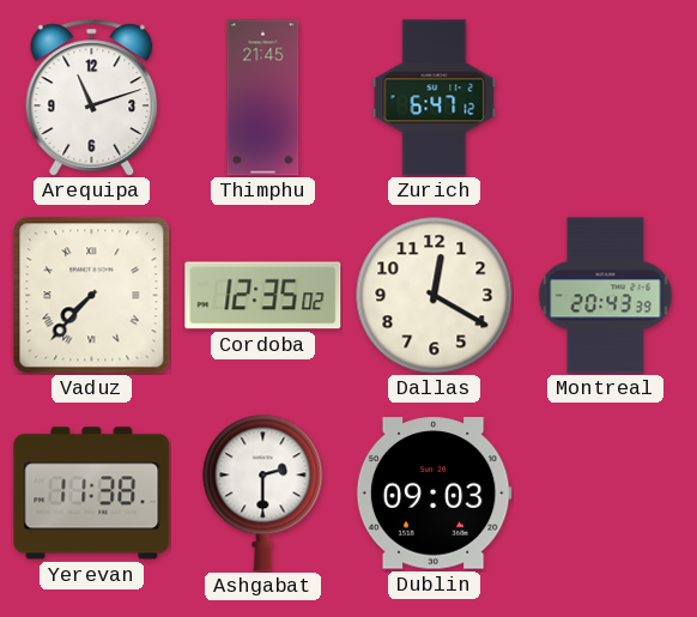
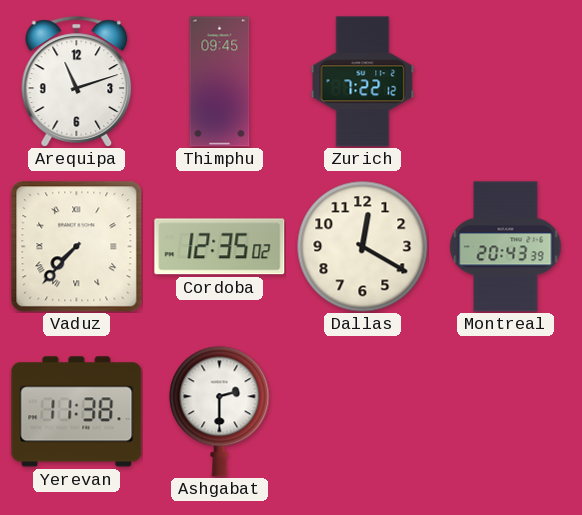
Thimphu: 21:45 -> 09:45 (220, 82)
Zurich: 6:47 -> 7:22 (363, 82)
Dublin: 09:03 -> none (434, 494)
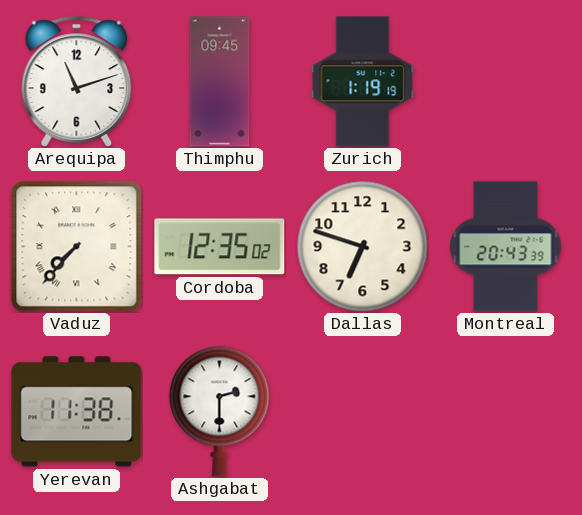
Zurich: 7:22 -> 1:19 (363, 82)
Dallas: 12:20 -> 6:48 (363, 247)
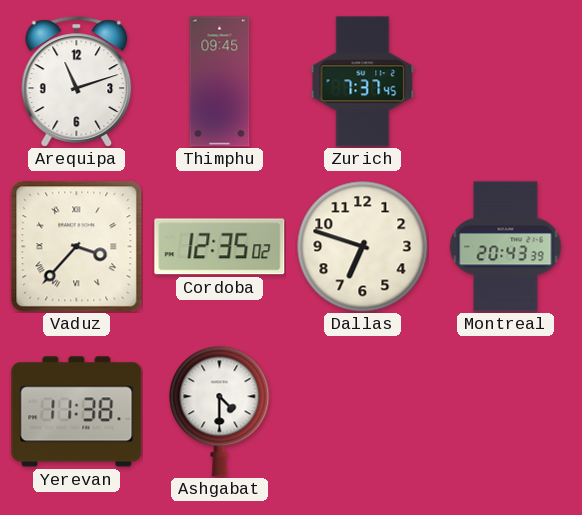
Zurich: 1:19 -> 7:37 (363, 82)
Vaduz: 7:37 -> 3:37 (77, 247)
Ashgabat: 2:30 -> 4:30 (220, 412)
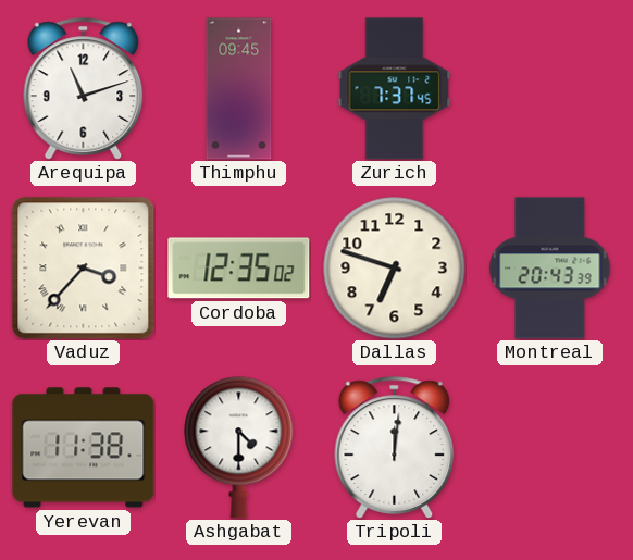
Tripoli: none -> 12:01 (395, 448)
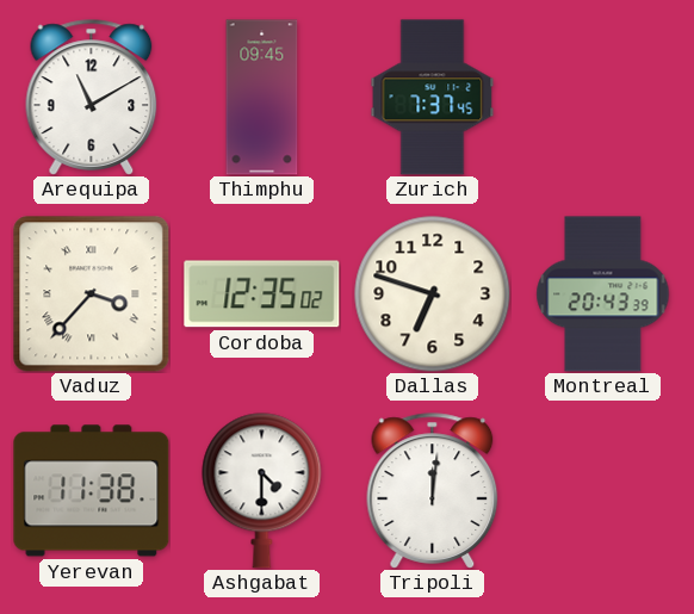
Arequipa: 11:12 -> 11:10 (92, 98)
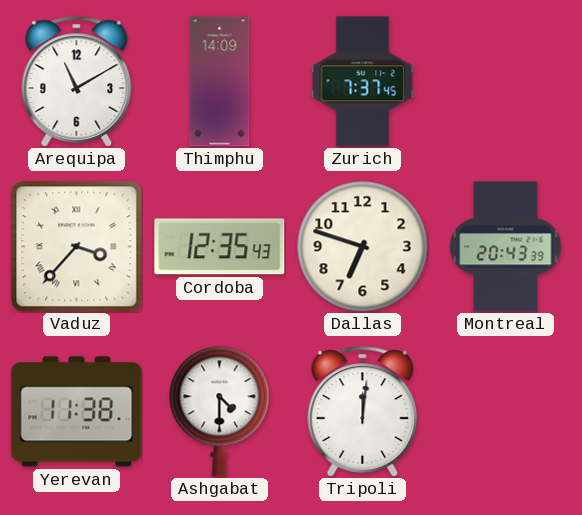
Thimphu: 09:45 -> 14:09 (220, 82)
Cordoba: 12:35:02 -> 12:35:43 (220, 247)
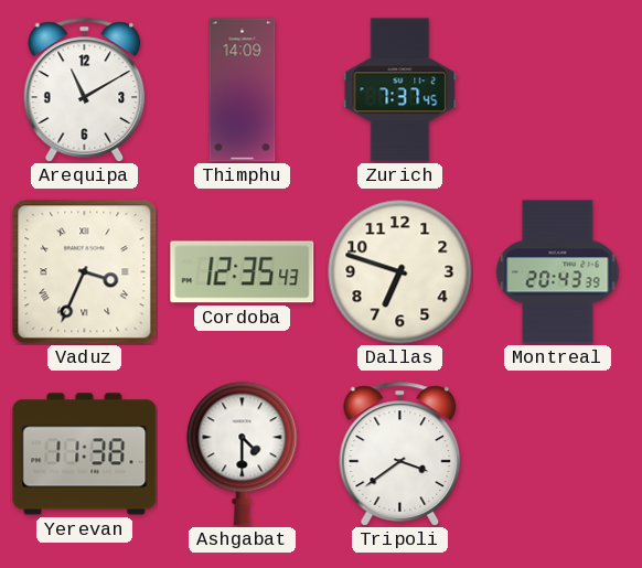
Vaduz: 3:37 -> 3:34 (85, 272)
Tripoli: 12:01 -> 3:39 (400, 454)
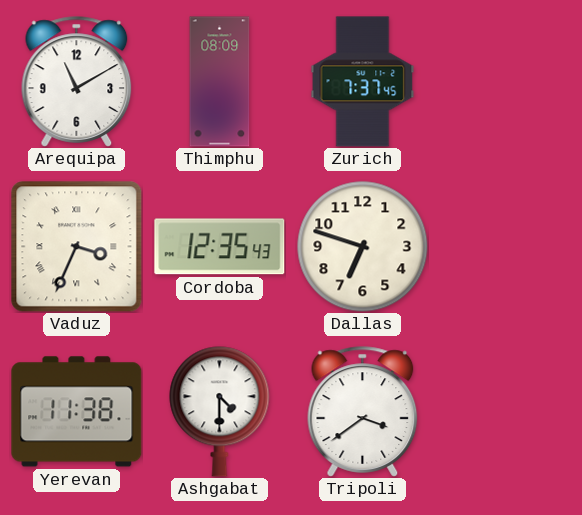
Thimphu: 14:09 -> 08:09 (220, 82)
Montreal: 20:43 -> none (558, 272)
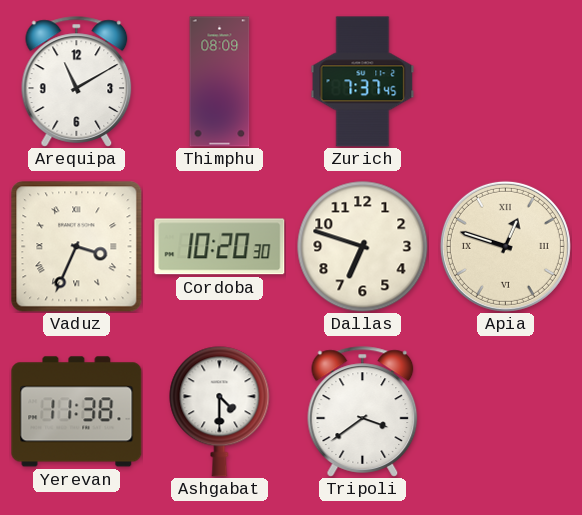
Cordoba: 12:35 -> 10:20 (220, 247)
Apia: none -> 12:48 (505, 246)
